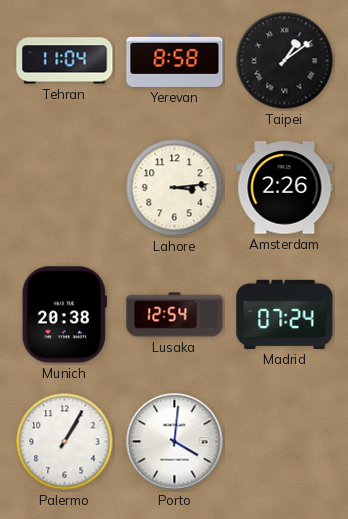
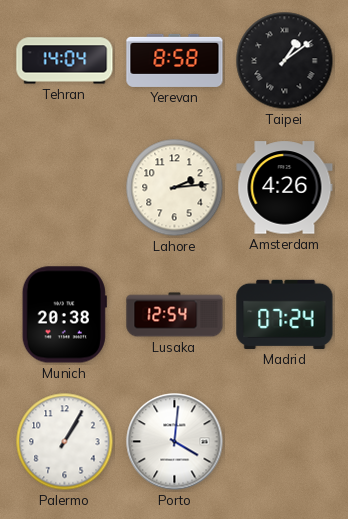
Tehran: 11:04 -> 14:04 (65, 61)
Lahore: 3:14 -> 2:14 (175, 188)
Amsterdam: 2:26 -> 4:26 (285, 188)
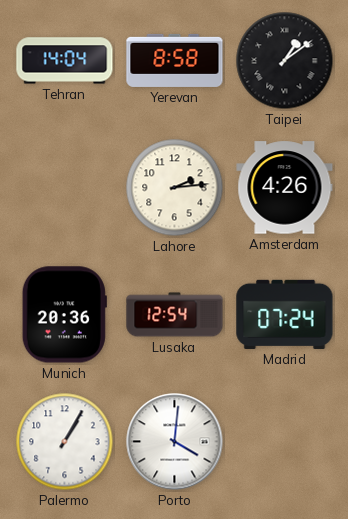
Munich: 20:38 -> 20:36 (64, 315)
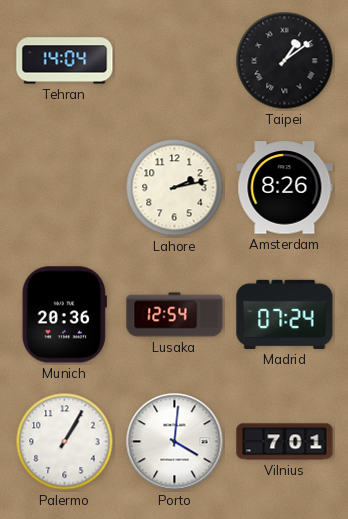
Yerevan: 8:58 -> none (175, 60)
Lahore: 2:14 -> 2:13 (175, 188)
Amsterdam: 4:26 -> 8:26 (285, 188)
Vilnius: none -> 7:01 (285, 442)
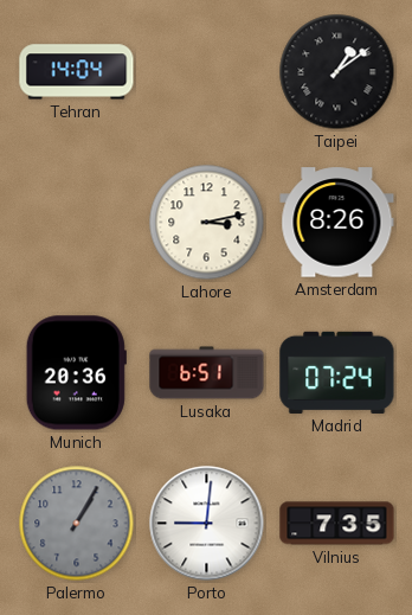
Lahore: 2:13 -> 3:13 (207, 223)
Lusaka: 12:54 -> 6:51 (207, 373)
Palermo dial: white -> grey (77, 524)
Porto: 4:01 -> 9:01 (207, 524)
Vilnius: 7:01 -> 7:35 (337, 524)
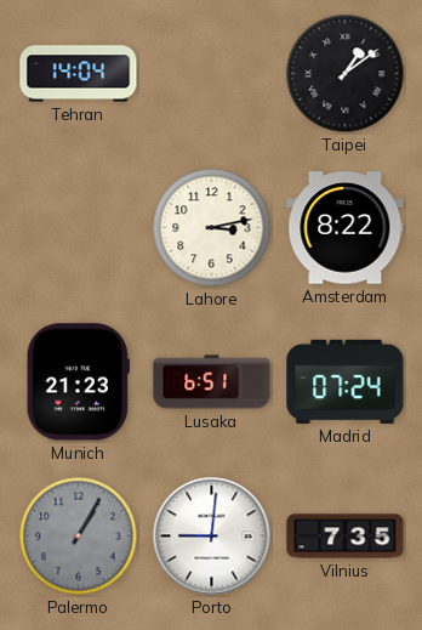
Amsterdam: 8:26 -> 8:22 (346, 228)
Munich: 20:36 -> 21:23 (78, 382)
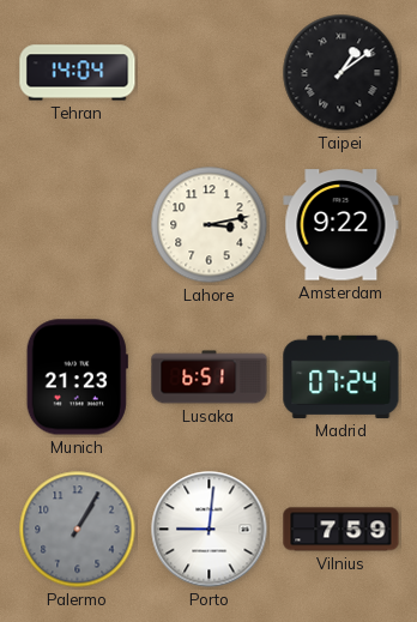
Amsterdam: 8:22 -> 9:22 (342, 225)
Vilnius: 7:35 -> 7:59 (342, 530)
